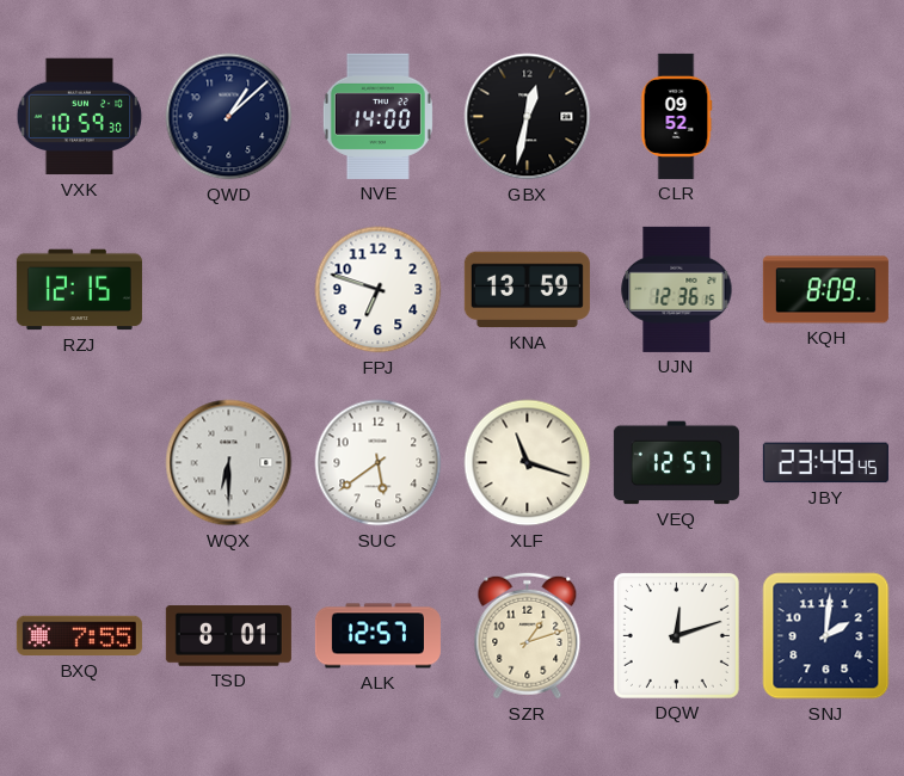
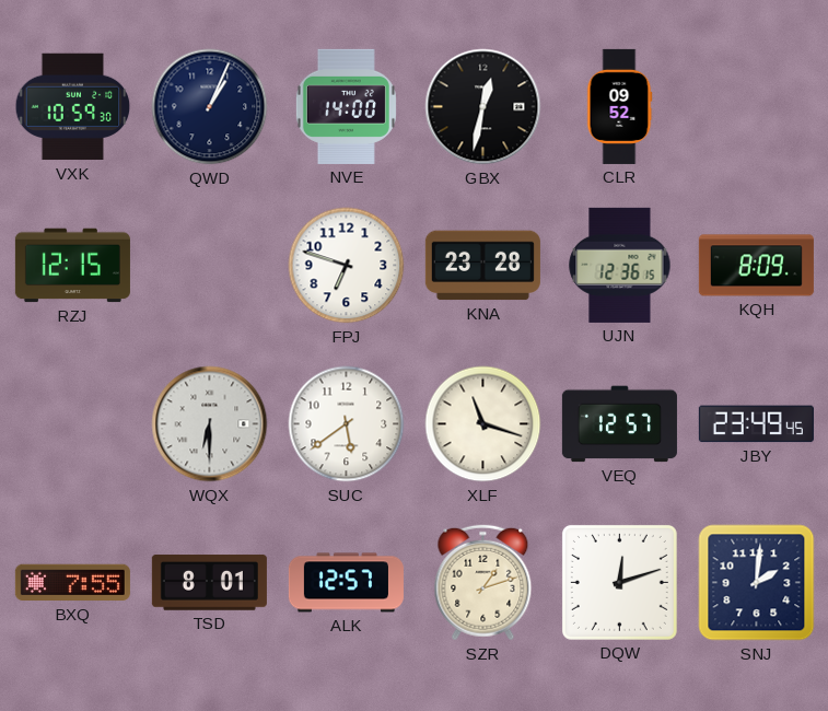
QWD: 1:08 -> 1:04 (210, 107)
KNA: 13:59 -> 23:28 (482, 266)
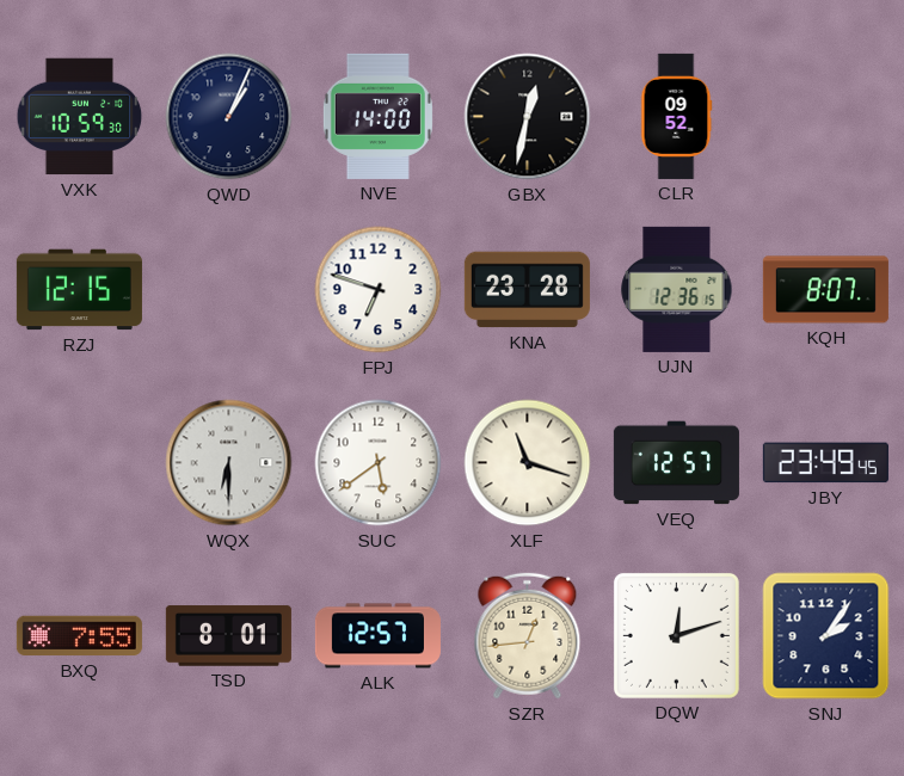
KQH: 8:09 -> 8:07 (825, 290)
SZR: 1:12 -> 12:44 (528, 636)
SNJ: 2:01 -> 2:06 (826, 636)
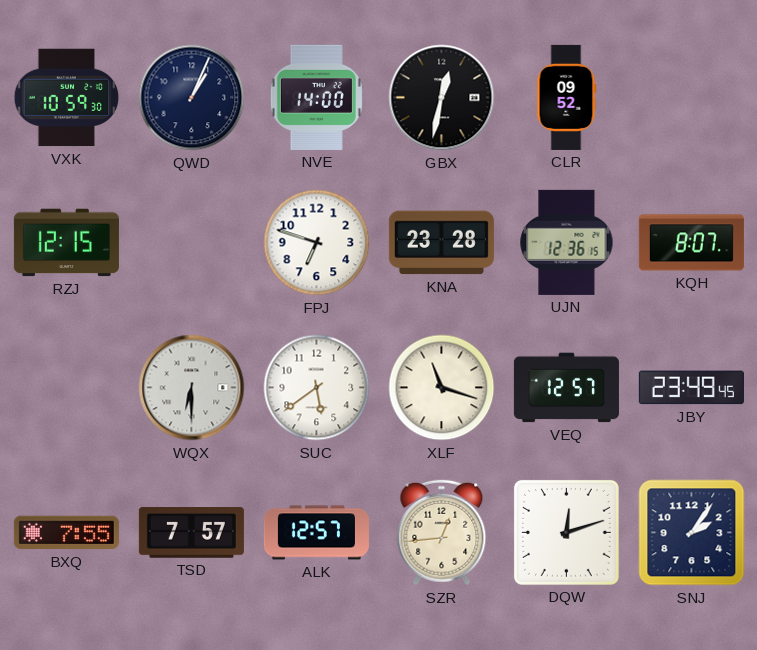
TSD: 8:01 -> 7:57 (191, 533)
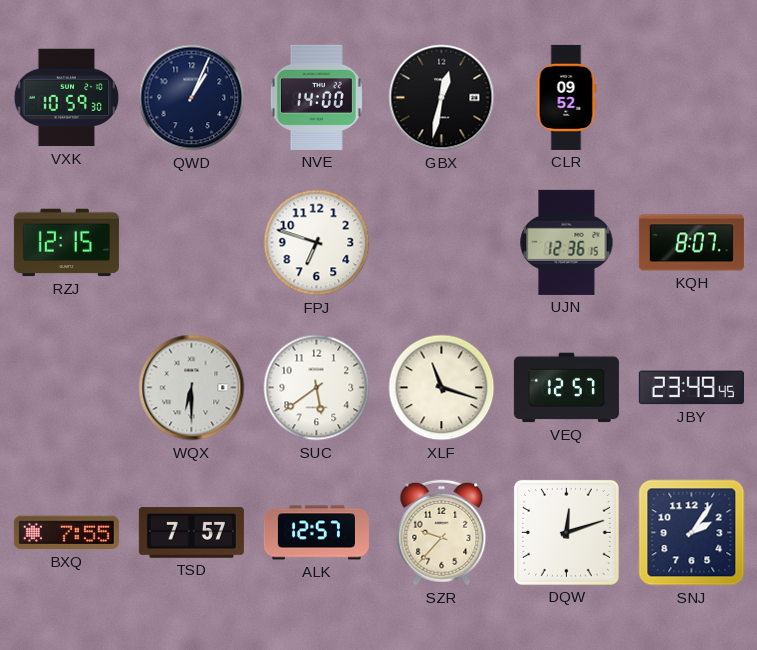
KNA: 23:28 -> none (441, 243)
SZR: 12:44 -> 9:37 (442, 533)
